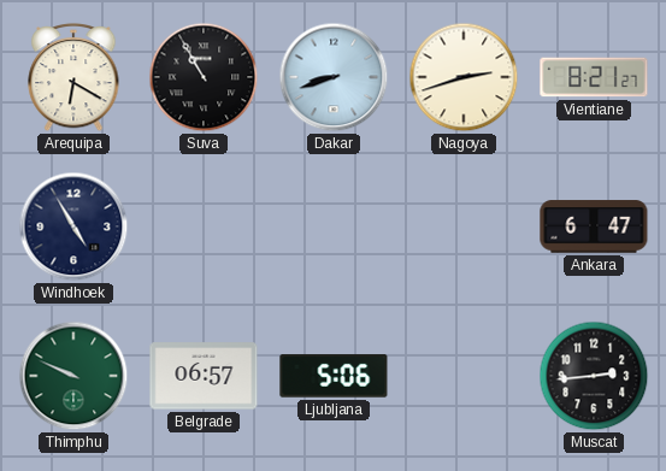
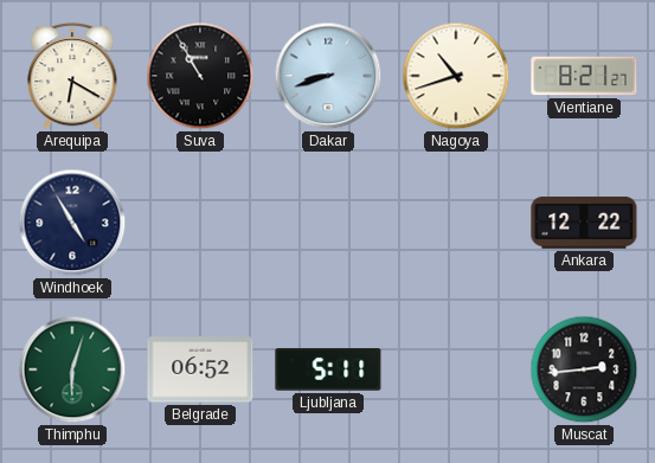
Nagoya: 2:42 -> 10:42 (456, 76)
Ankara: 6:47 -> 12:22 (584, 223)
Thimphu: 9:49 -> 6:03 (72, 369)
Belgrade: 06:57 -> 06:52 (200, 369)
Ljubljana: 5:06 -> 5:11 (328, 369)
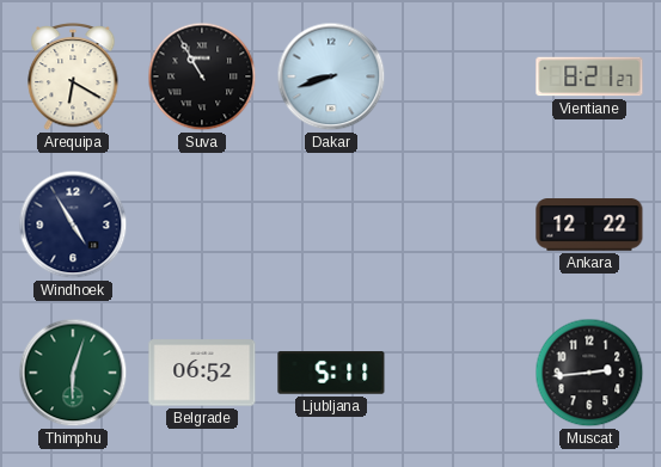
Nagoya: 10:42 -> none (456, 76)
